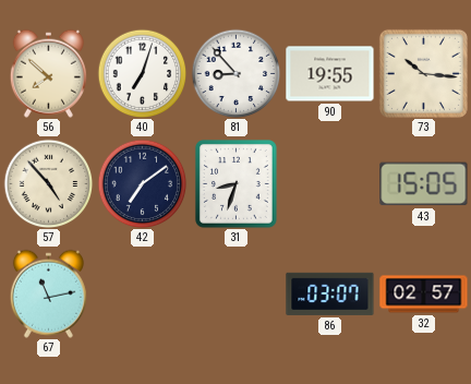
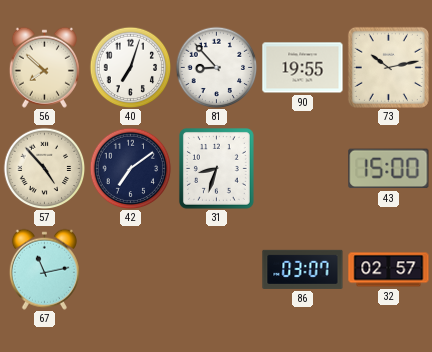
73: 10:16 -> 10:13 (388, 67)
43: 15:05 -> 15:00 (389, 169)
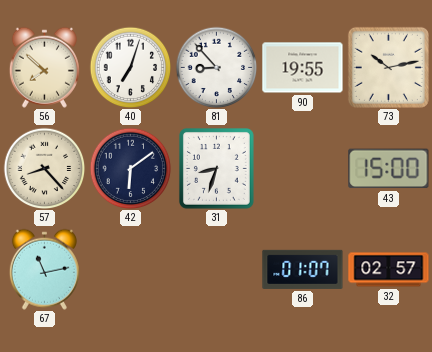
57: 4:53 -> 8:23 (44, 168)
42: 7:09 -> 6:09 (130, 168)
86: 03:07 -> 01:07 (303, 269)
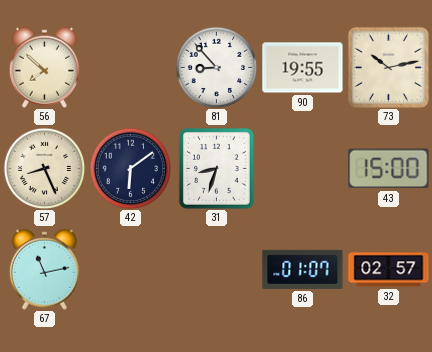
40: 7:03 -> none (130, 67)
57: 8:23 -> 8:26 (44, 168)
